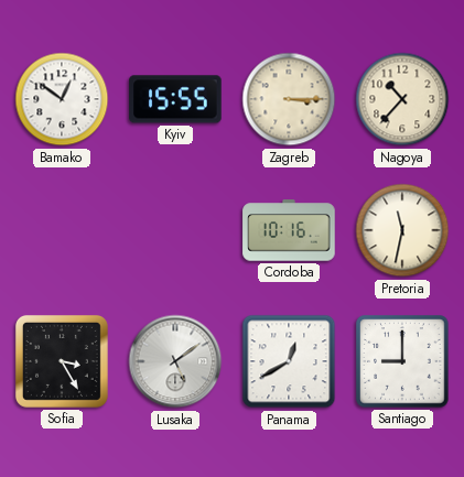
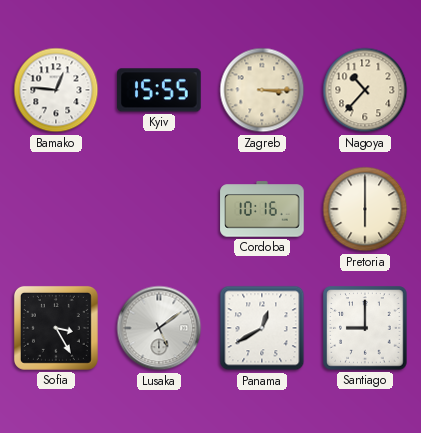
Bamako: 12:51 -> 12:46 (56, 90)
Pretoria: 11:32 -> 6:00 (365, 209)
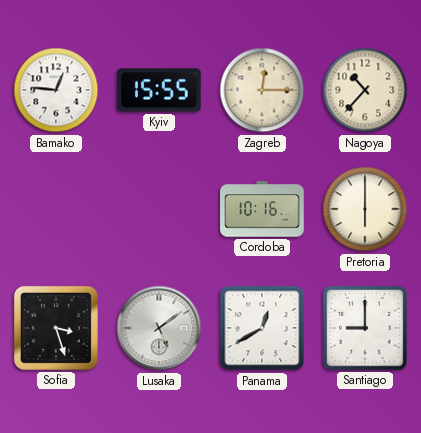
Zagreb: 3:15 -> 12:15 (262, 90)
Sofia: 3:25 -> 3:27 (56, 328)
